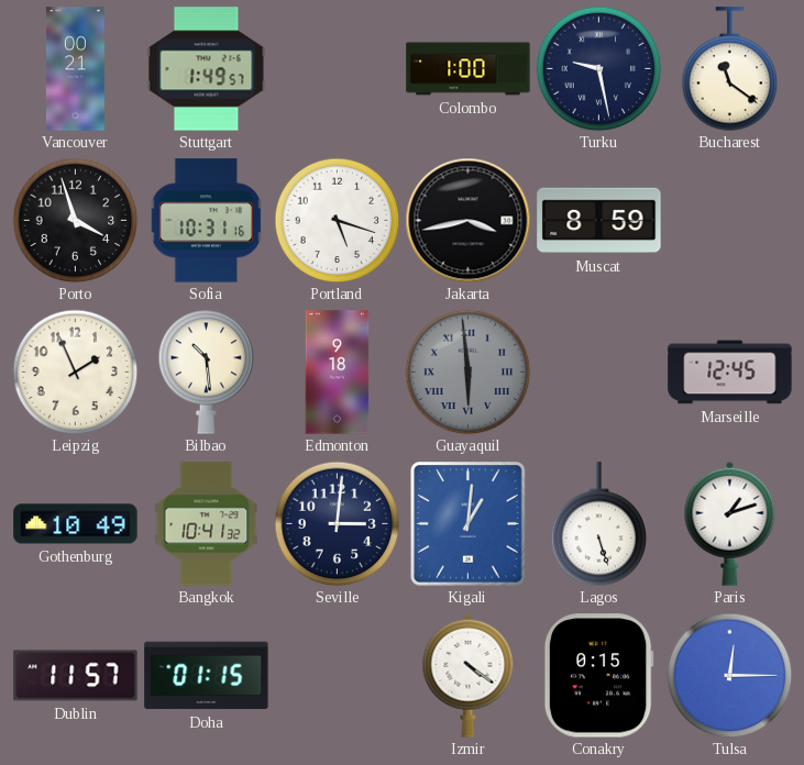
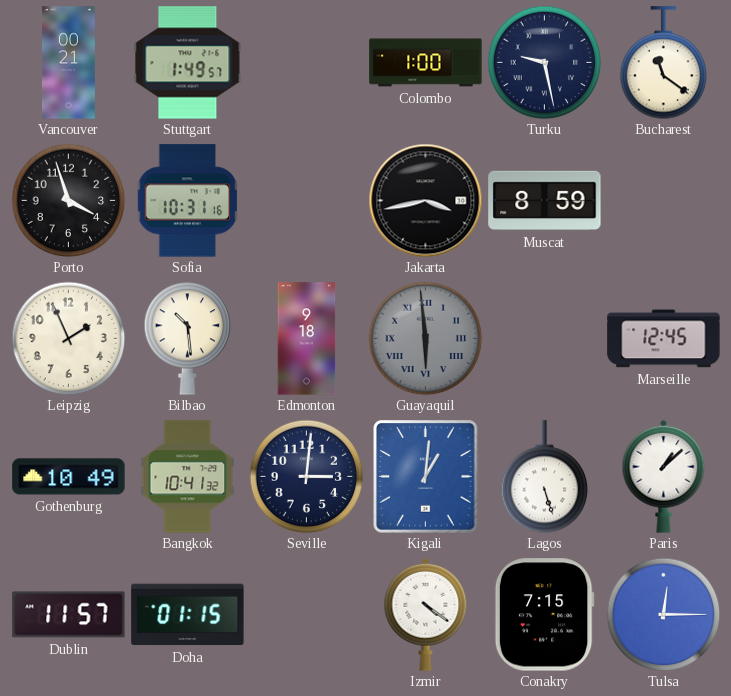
Portland: 5:18 -> none (337, 220)
Paris: 1:12 -> 1:08 (664, 476)
Conakry: 0:15 -> 7:15 (544, 615)
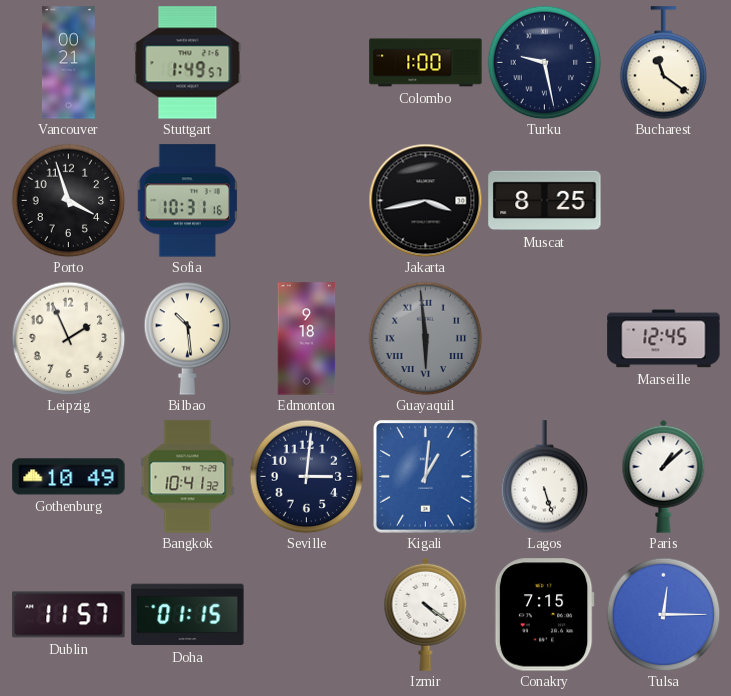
Muscat: 8:59 -> 8:25 (545, 201)
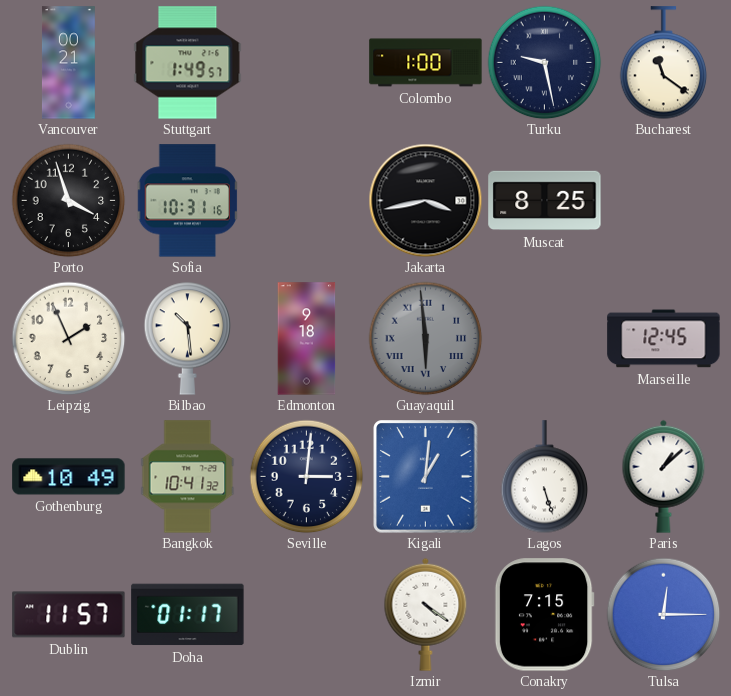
Doha: 01:15 -> 01:17 (188, 615)
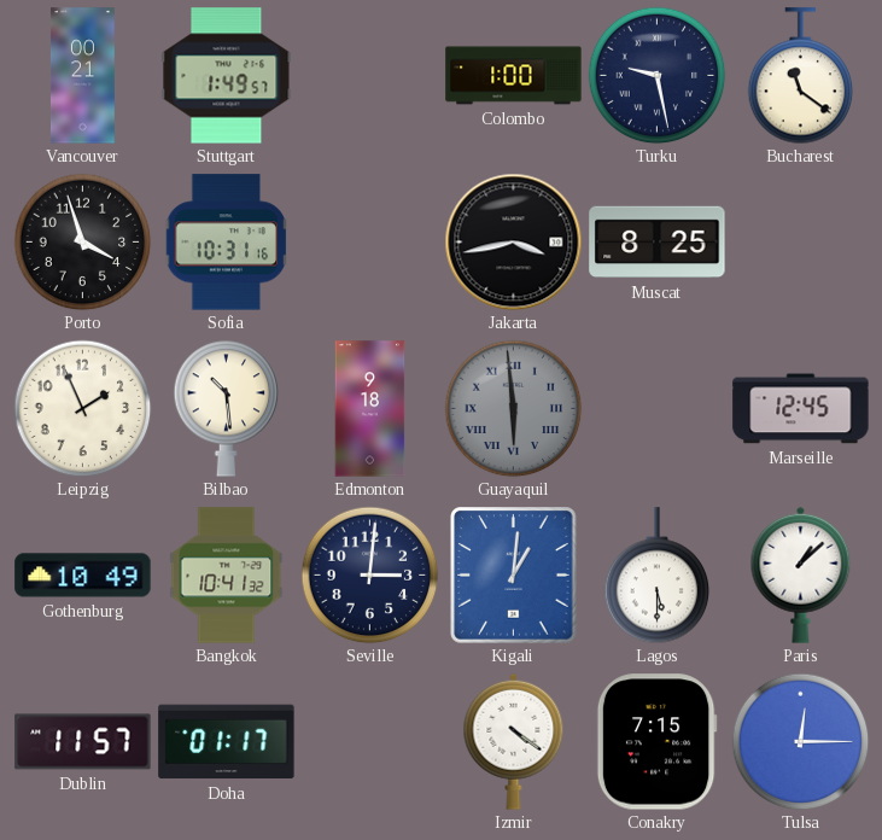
Lagos: 5:27 -> 5:30 (658, 576)
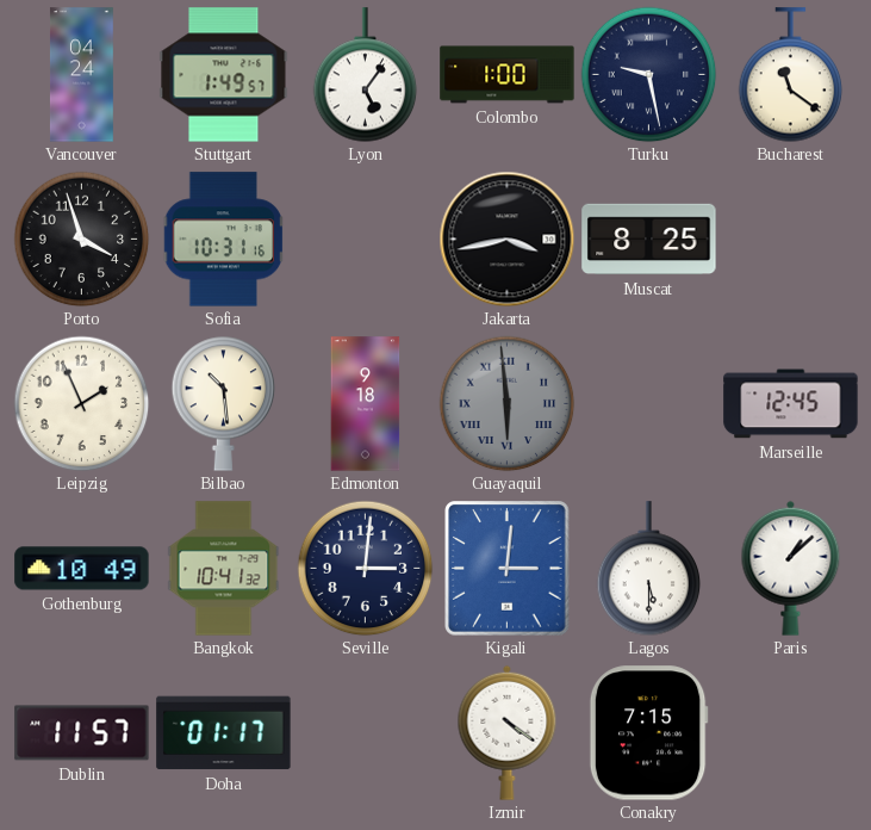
Vancouver: 00:21 -> 04:24 (81, 75)
Lyon: none -> 5:06 (366, 75)
Kigali: 1:01 -> 3:01 (508, 569)
Tulsa: 12:15 -> none (800, 741)
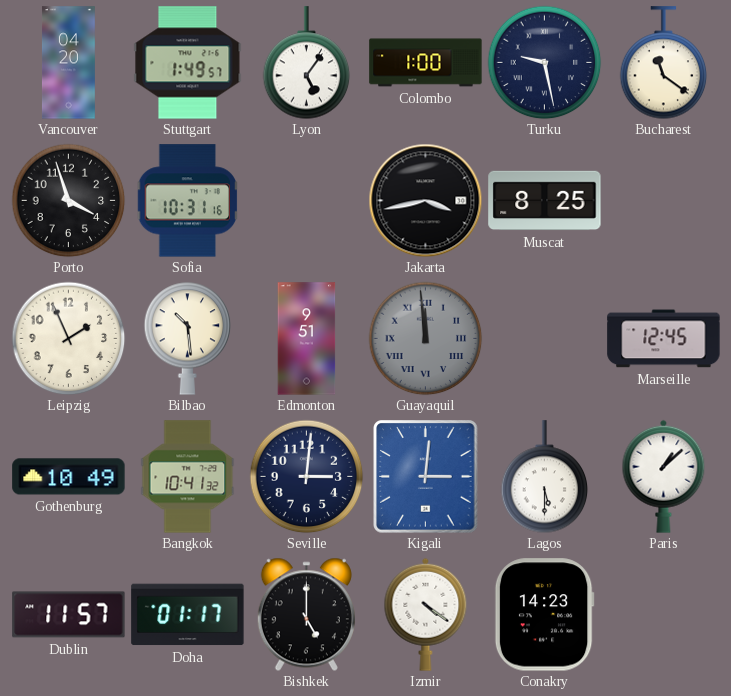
Vancouver: 04:24 -> 04:20 (68, 63)
Edmonton: 9:18 -> 9:51 (307, 339)
Guayaquil: 5:59 -> 11:59 (425, 338)
Bishkek: none -> 5:00 (306, 614)
Conakry: 7:15 -> 14:23 (544, 615)
